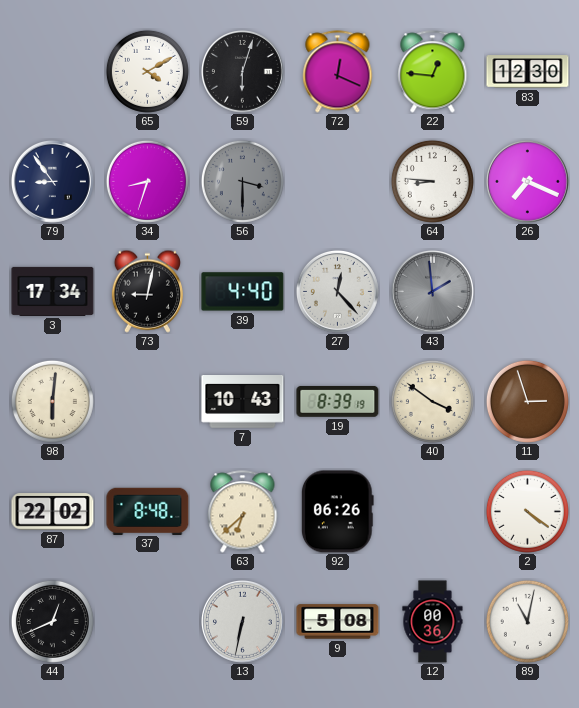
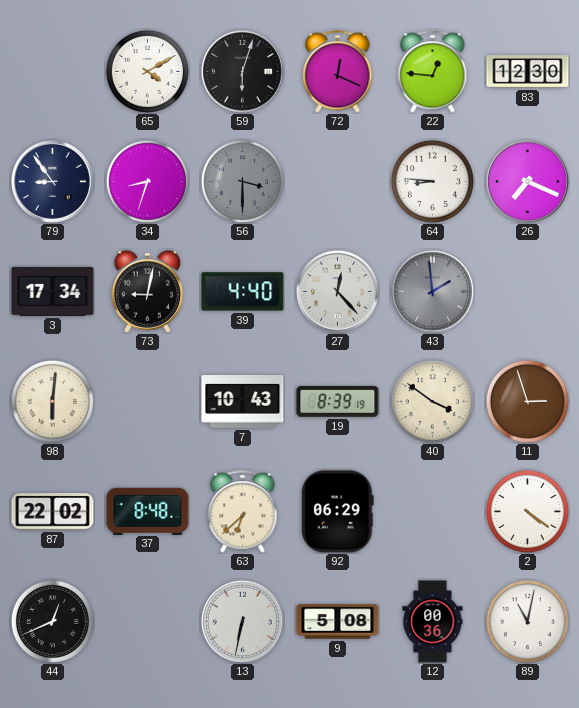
92: 06:26 -> 06:29 (337, 512)
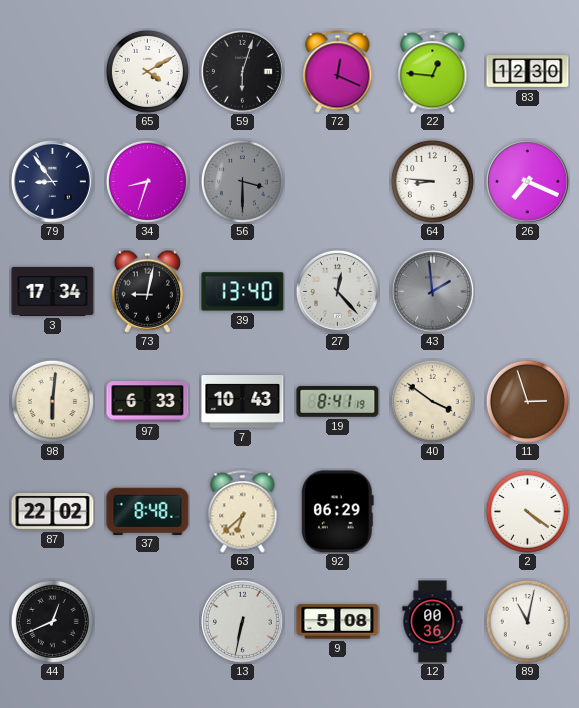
39: 4:40 -> 13:40 (243, 292)
97: none -> 6:33 (148, 402)
19: 8:39 -> 8:41 (338, 401)
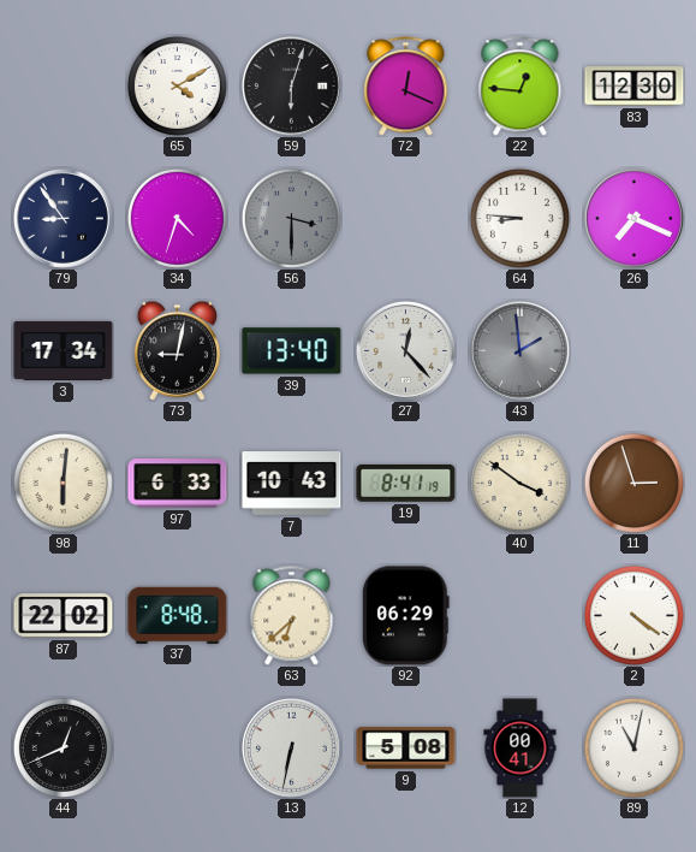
34: 8:33 -> 4:33 (177, 218)
12: 00:36 -> 00:41 (520, 749)
